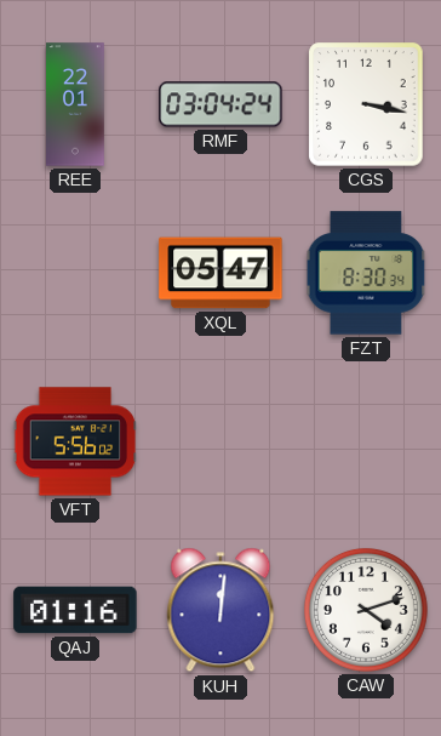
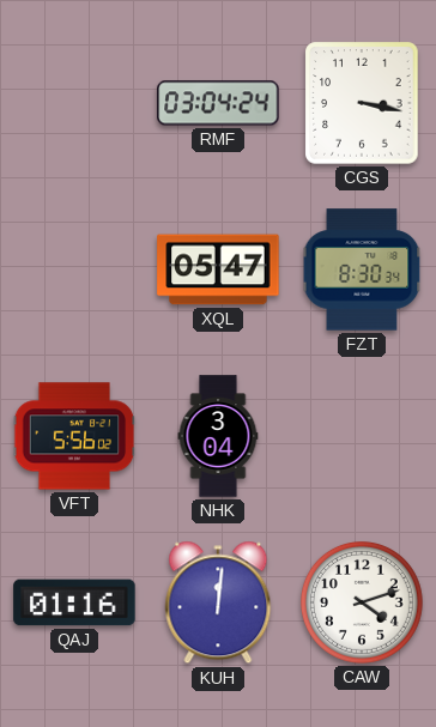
REE: 22:01 -> none (76, 104)
NHK: none -> 3:04 (218, 436)
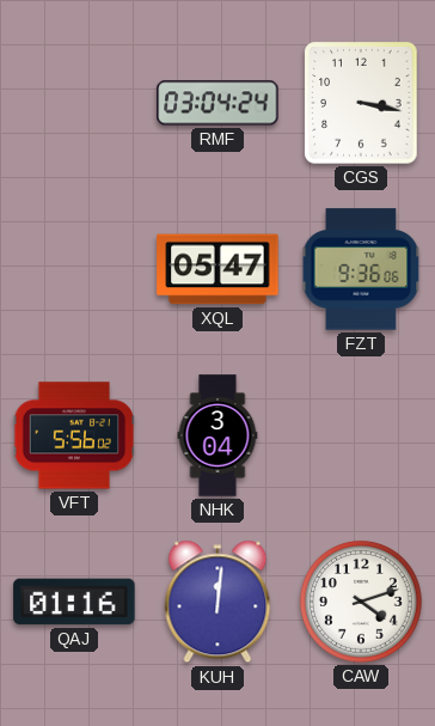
FZT: 8:30 -> 9:36 (361, 269)
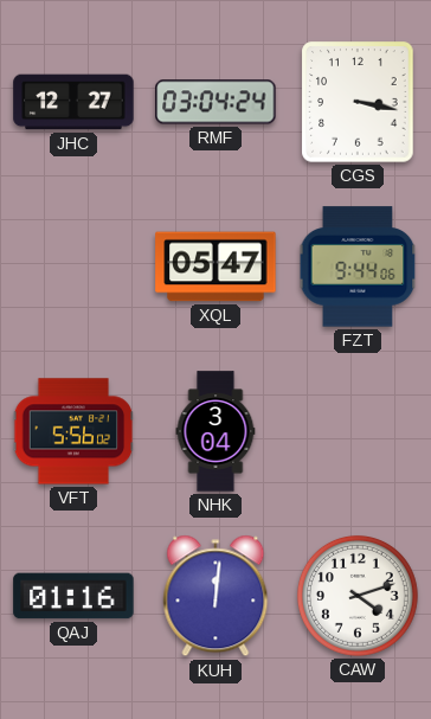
JHC: none -> 12:27 (73, 102)
FZT: 9:36 -> 9:44 (358, 267)
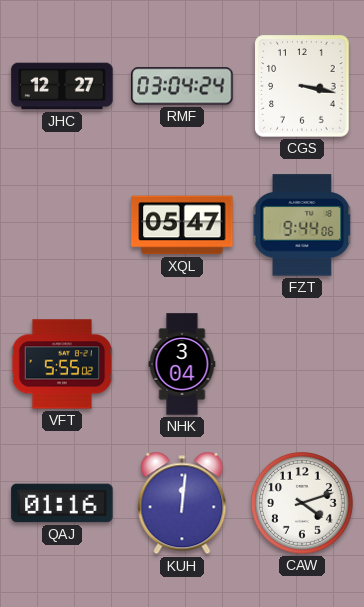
VFT: 5:56 -> 5:55 (62, 364)
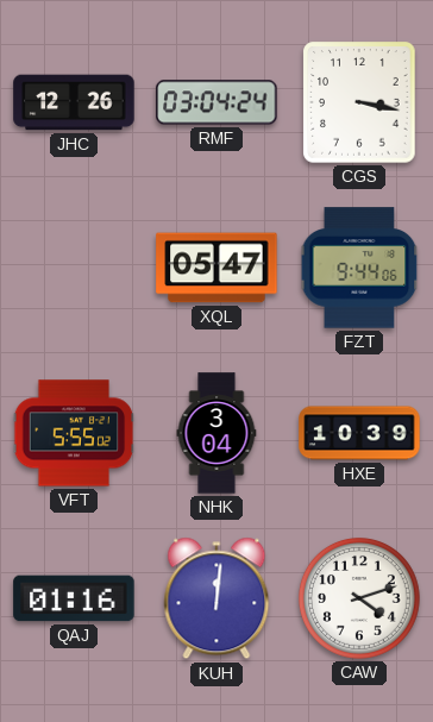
JHC: 12:27 -> 12:26 (74, 102)
HXE: none -> 10:39 (359, 433)
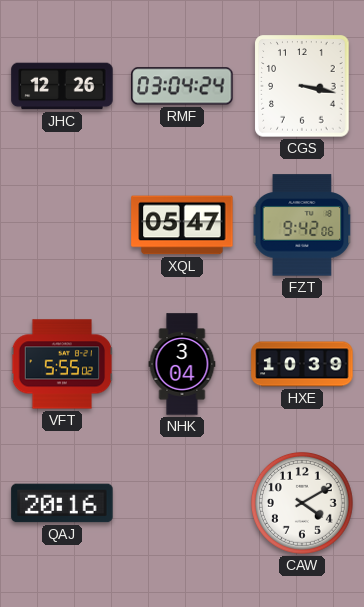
FZT: 9:44 -> 9:42 (302, 225)
QAJ: 01:16 -> 20:16 (62, 503)
KUH: 12:01 -> none (216, 598)
CAW: 4:12 -> 4:10 (302, 503)
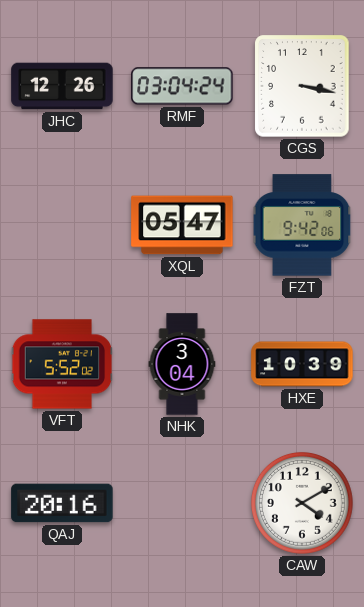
VFT: 5:55 -> 5:52 (62, 364)
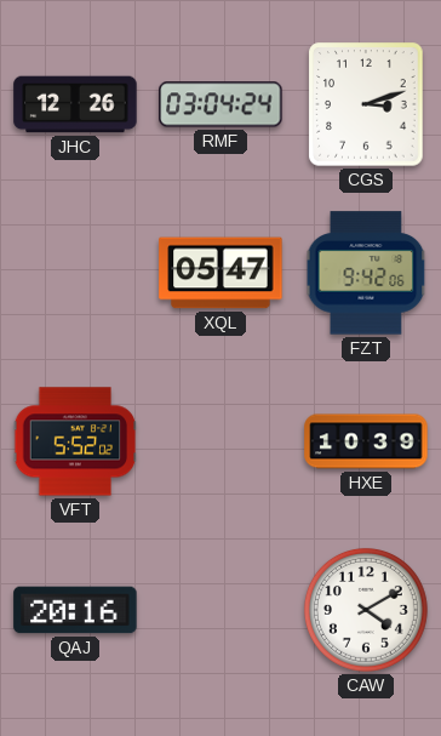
CGS: 3:17 -> 3:12 (366, 104)
NHK: 3:04 -> none (182, 364)
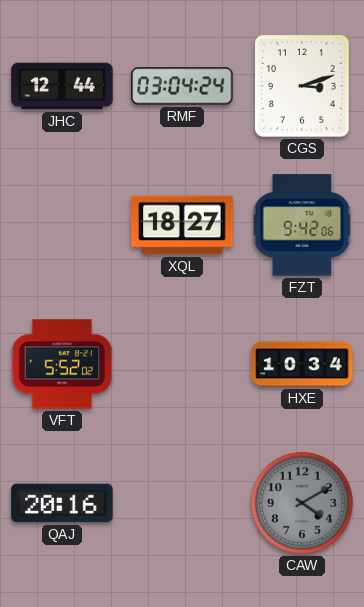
JHC: 12:26 -> 12:44 (62, 86)
XQL: 05:47 -> 18:27 (182, 225)
HXE: 10:39 -> 10:34 (302, 364)
CAW dial: white -> grey (302, 503)
